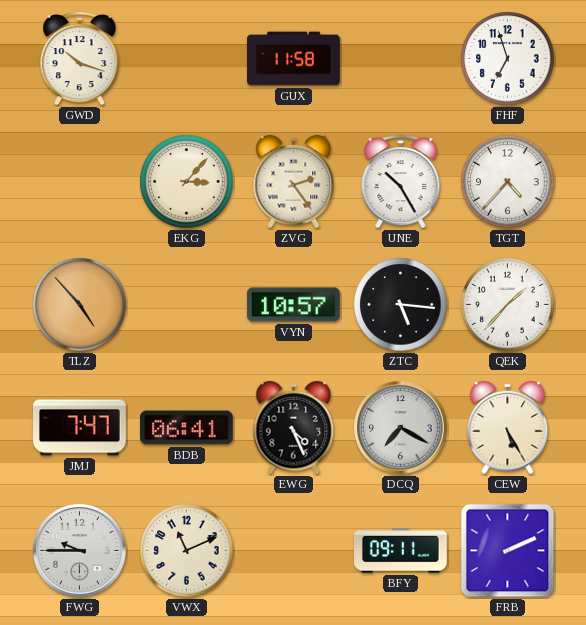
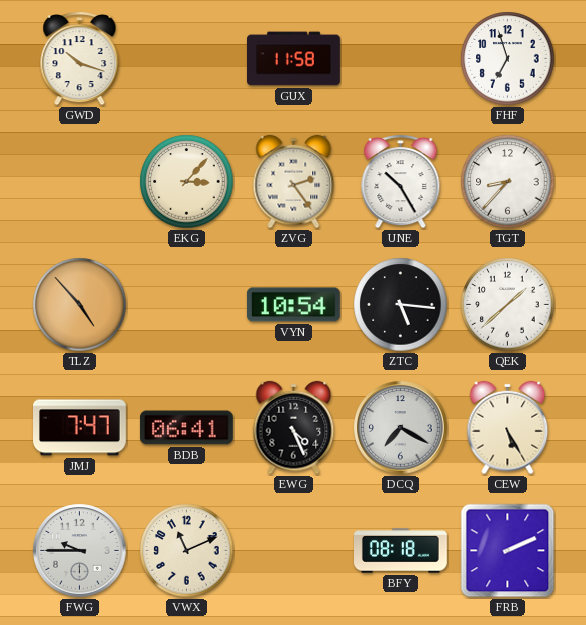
TGT: 4:37 -> 8:37 (508, 182)
VYN: 10:57 -> 10:54 (293, 305)
QEK: 1:37 -> 1:38 (508, 305)
BFY: 09:11 -> 08:18 (401, 551)
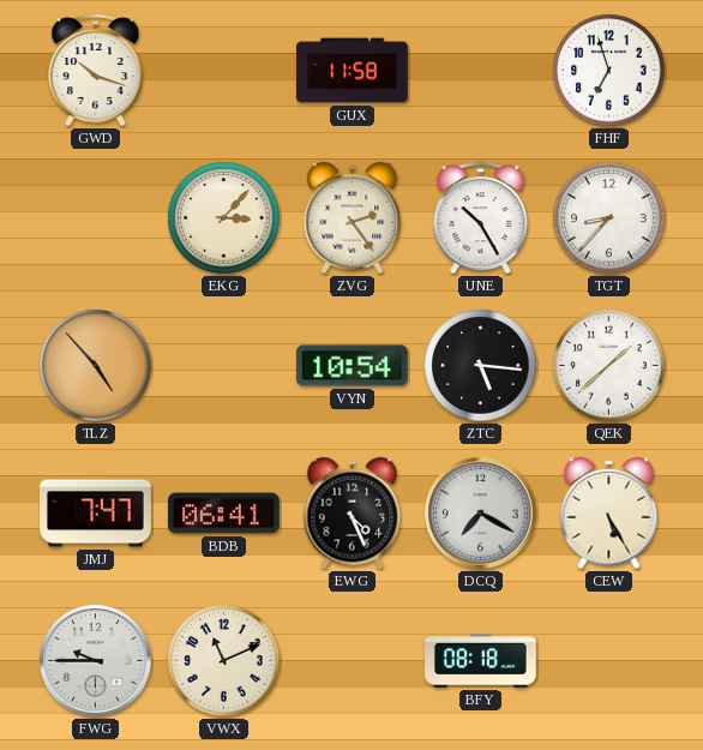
FRB: 2:11 -> none (508, 551)
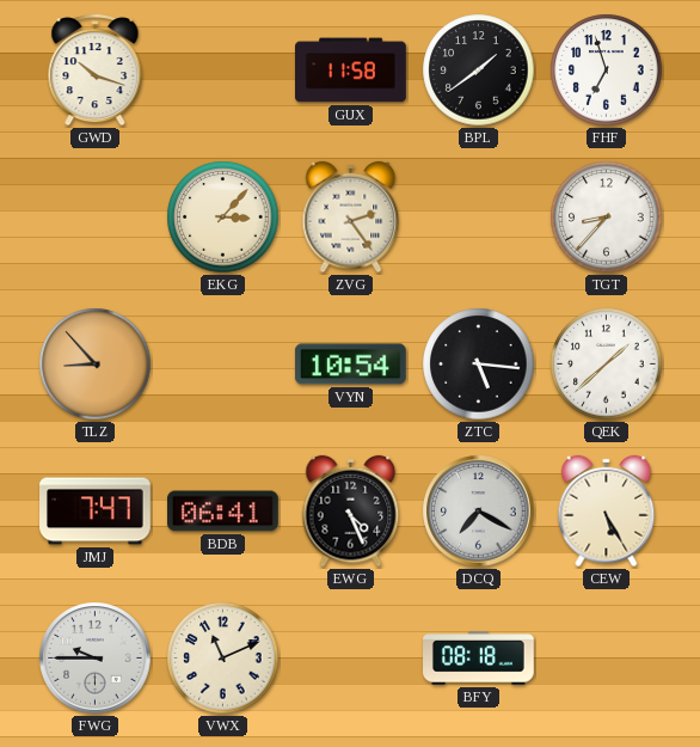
BPL: none -> 1:39 (479, 71)
UNE: 10:25 -> none (481, 218)
TLZ: 4:53 -> 8:53 (96, 365)
